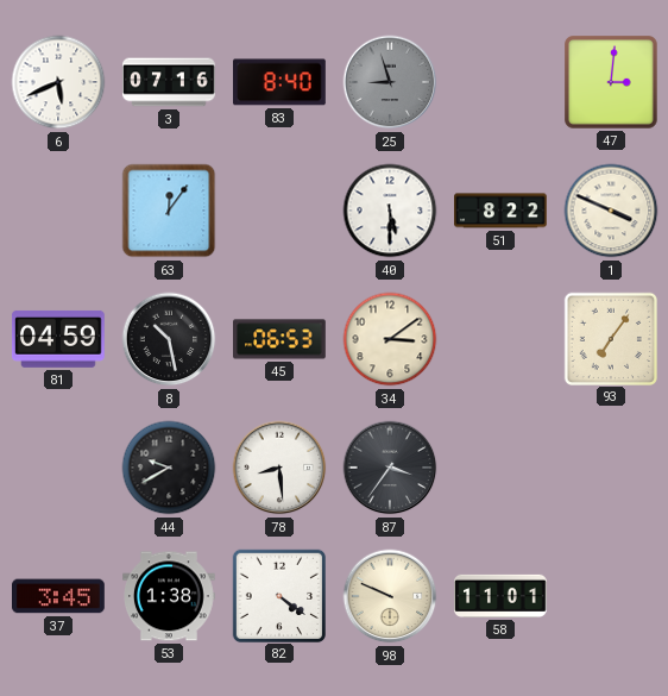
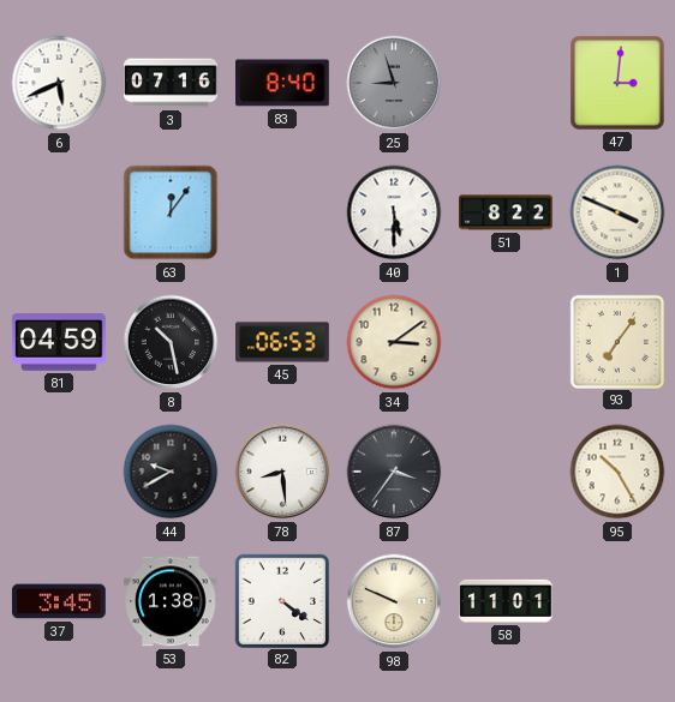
95: none -> 10:25 (617, 472)
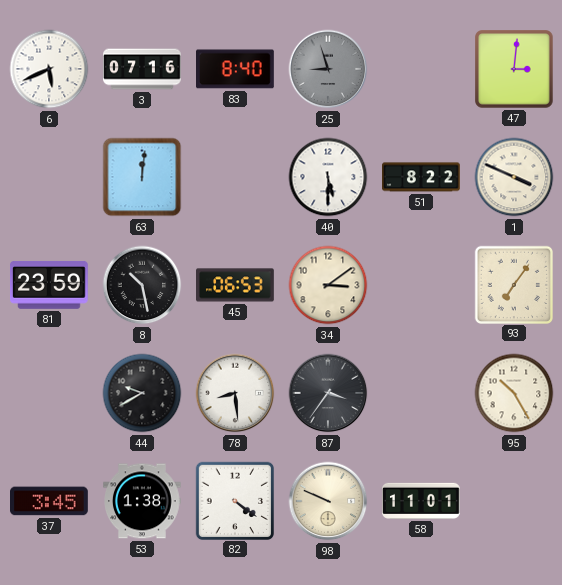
63: 12:06 -> 12:01 (142, 177)
81: 04:59 -> 23:59 (50, 285)
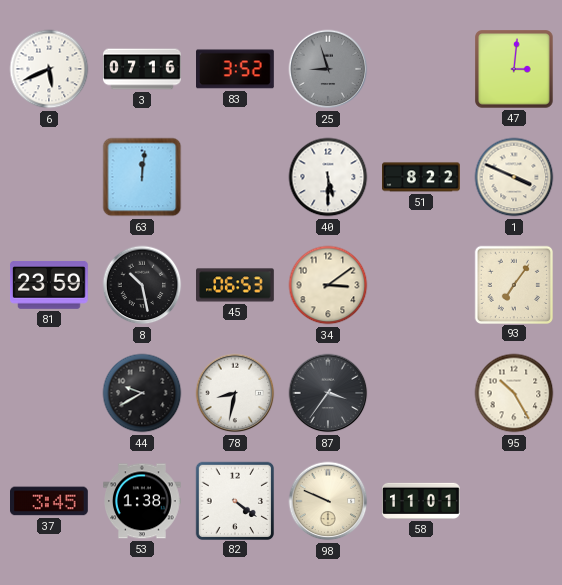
83: 8:40 -> 3:52 (236, 69)
78: 8:29 -> 8:32 (235, 393)
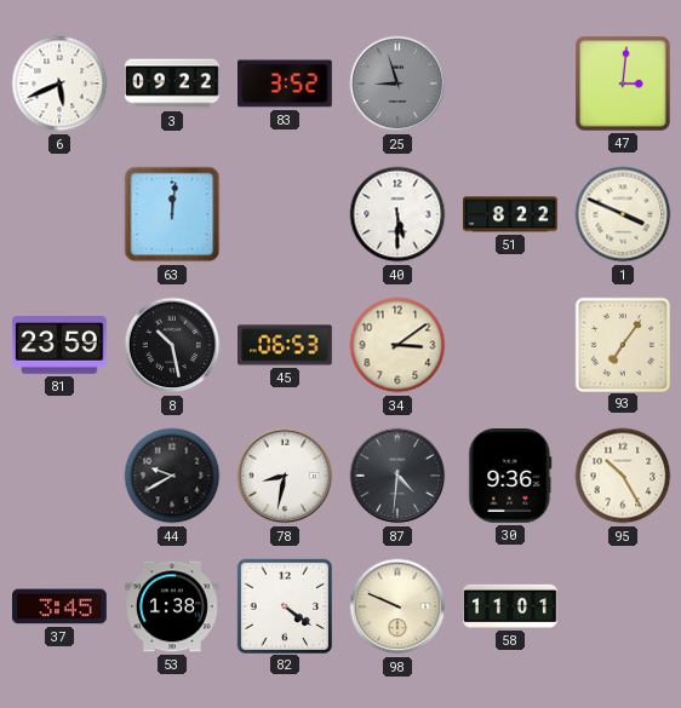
3: 07:16 -> 09:22 (172, 84)
87: 3:36 -> 4:31 (397, 476)
30: none -> 9:36 (510, 477)
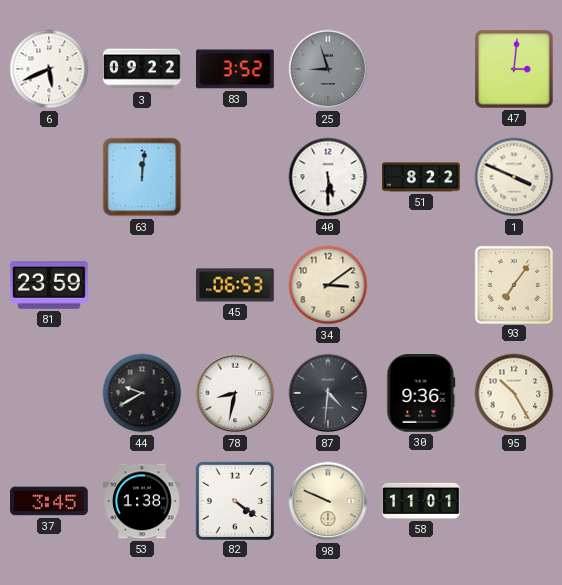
8: 10:28 -> none (172, 345)
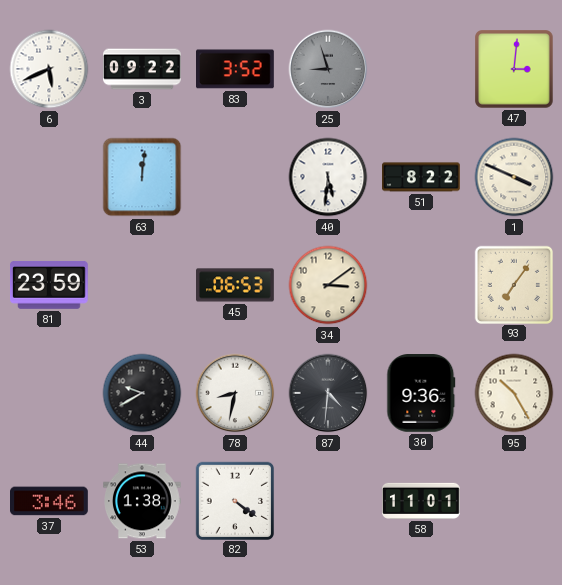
40: 5:30 -> 5:31 (328, 177)
37: 3:45 -> 3:46 (50, 501)
98: 9:49 -> none (328, 501)
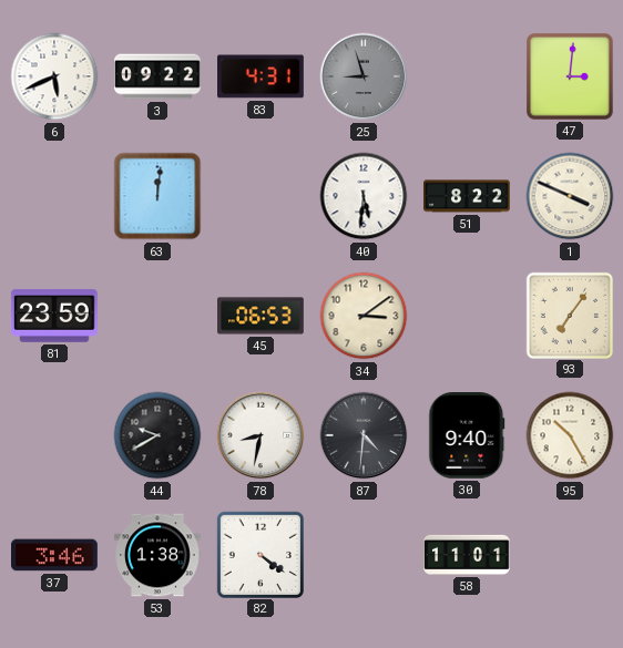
83: 3:52 -> 4:31 (262, 76)
30: 9:36 -> 9:40 (467, 436)
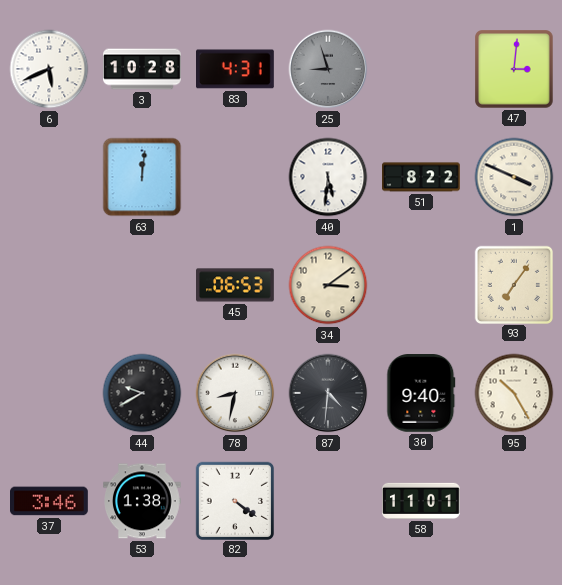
3: 09:22 -> 10:28 (142, 69)
81: 23:59 -> none (55, 316)
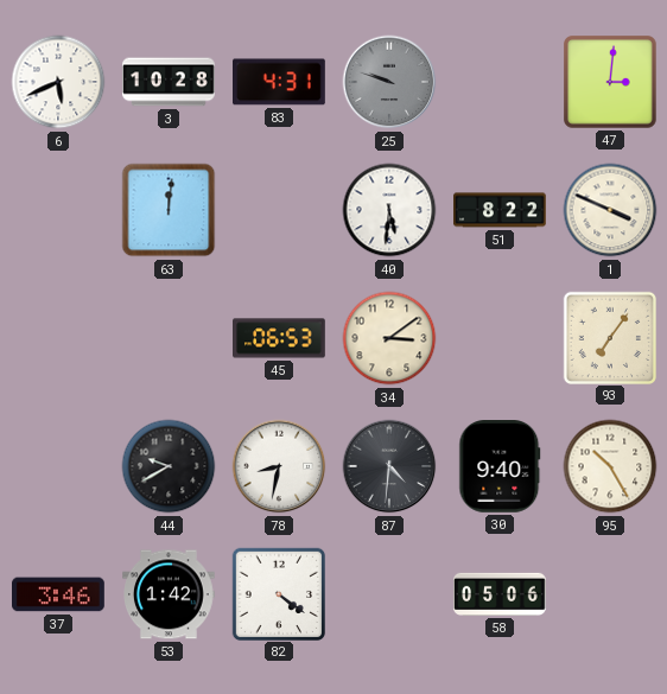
25: 8:57 -> 9:48 (389, 82)
53: 1:38 -> 1:42 (170, 594)
58: 11:01 -> 05:06 (500, 594)
